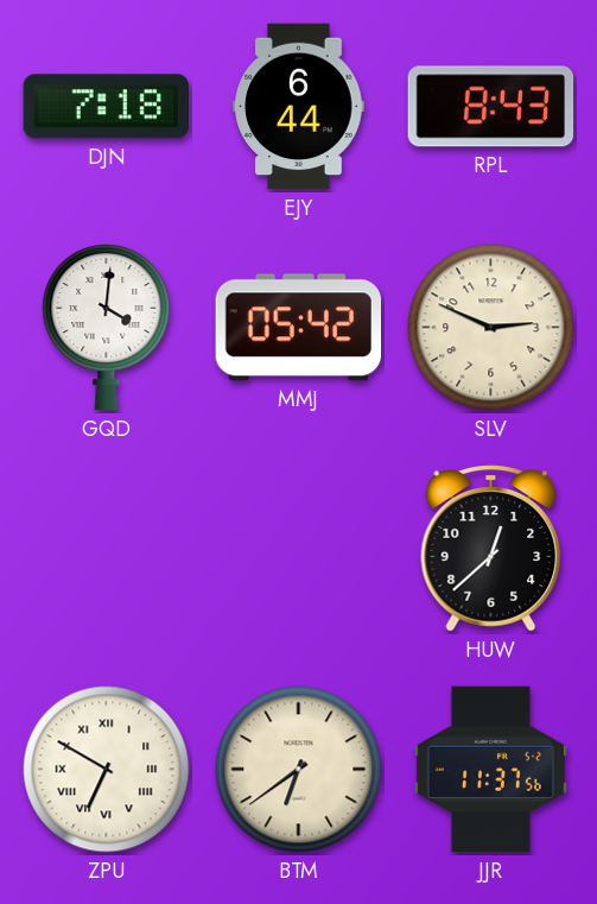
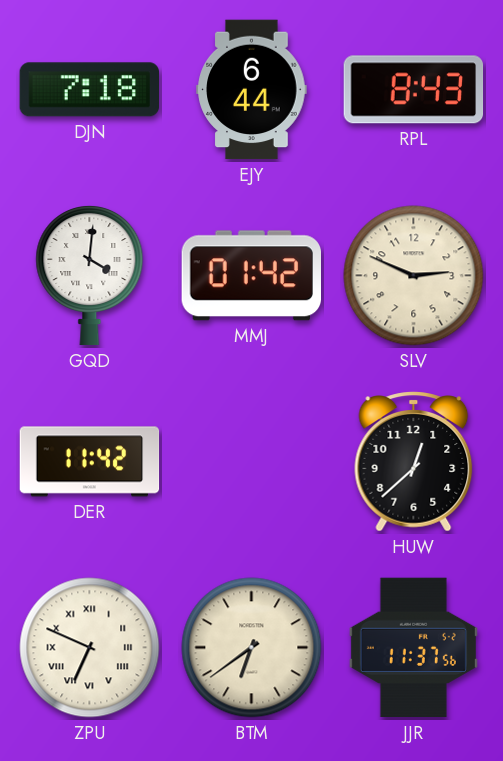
MMJ: 05:42 -> 01:42 (251, 276)
DER: none -> 11:42 (90, 462)
ZPU: 6:50 -> 6:49 (90, 648)
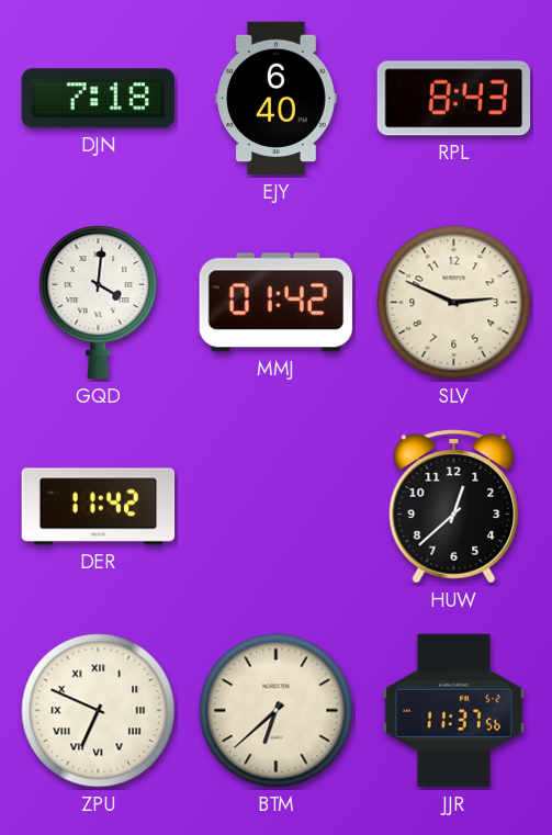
EJY: 6:44 -> 6:40 (277, 99)
BTM: 6:39 -> 6:38 (277, 711)
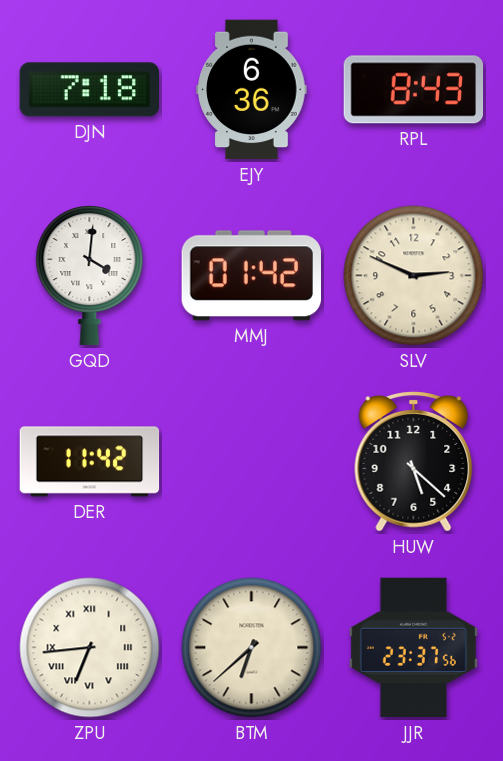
EJY: 6:40 -> 6:36 (252, 90)
HUW: 12:38 -> 5:22 (414, 462)
ZPU: 6:49 -> 6:44 (90, 648)
JJR: 11:37 -> 23:37 (413, 648)
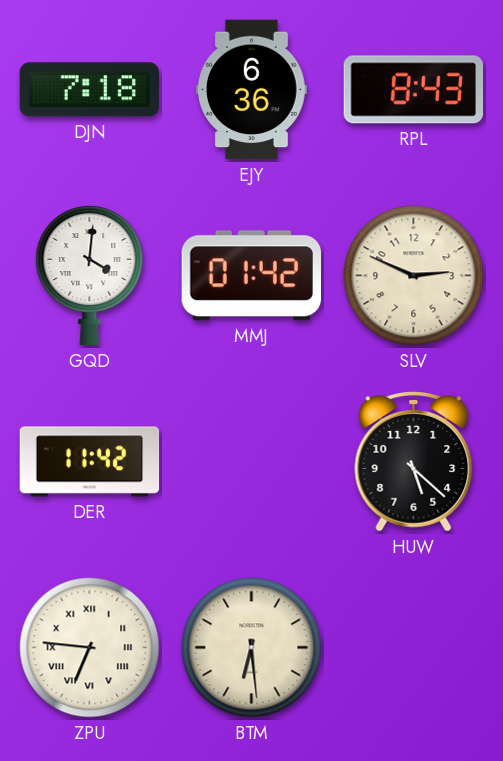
ZPU: 6:44 -> 6:46 (90, 648)
BTM: 6:38 -> 6:29 (252, 648)
JJR: 23:37 -> none (413, 648)
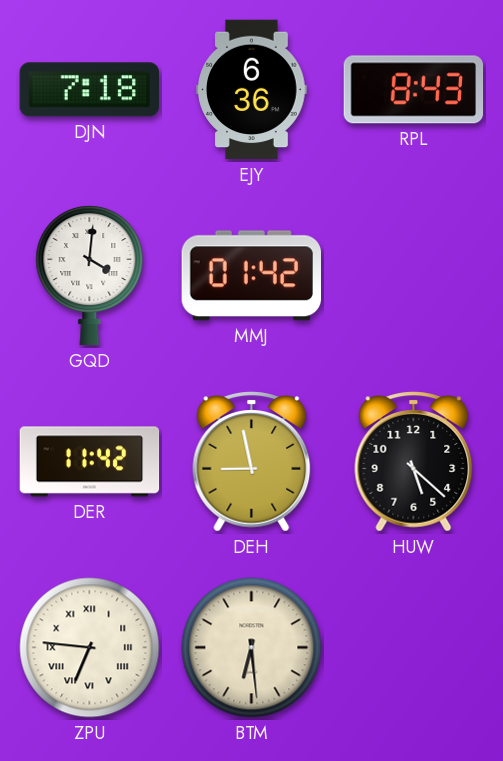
SLV: 2:49 -> none (414, 276)
DEH: none -> 8:58 (252, 462)
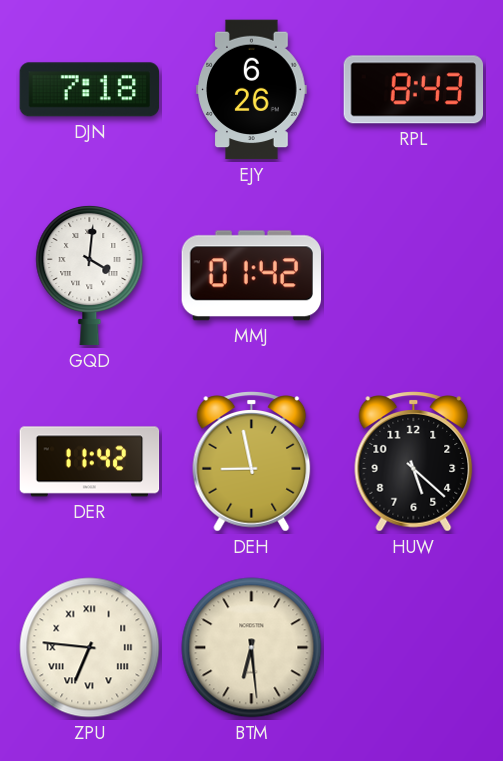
EJY: 6:36 -> 6:26 (252, 90)
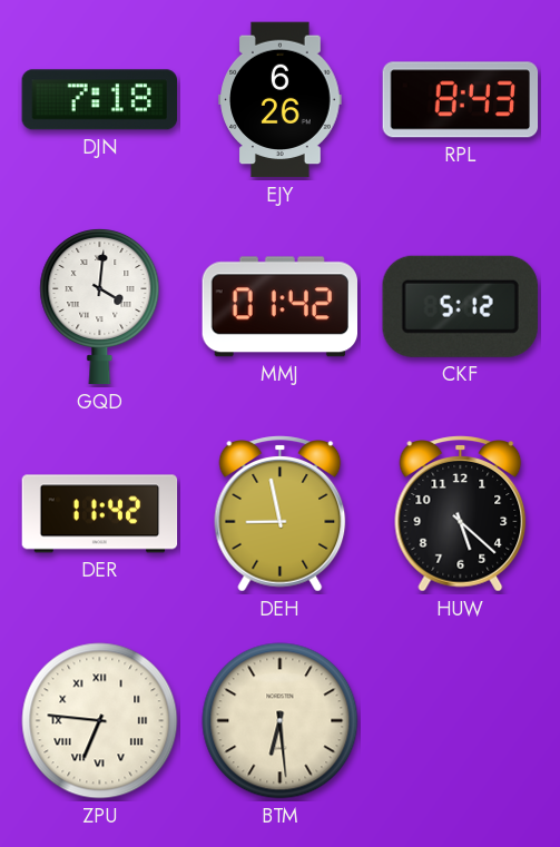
CKF: none -> 5:12 (460, 306)
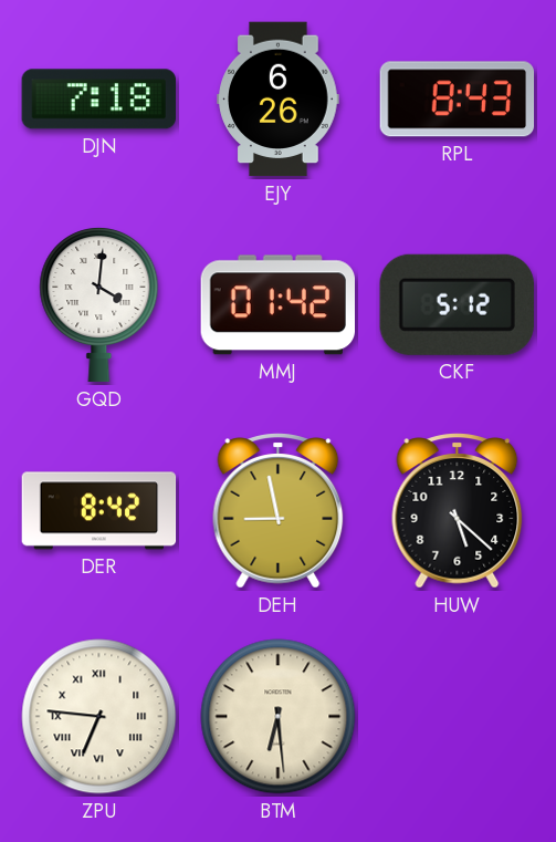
DER: 11:42 -> 8:42 (99, 511)
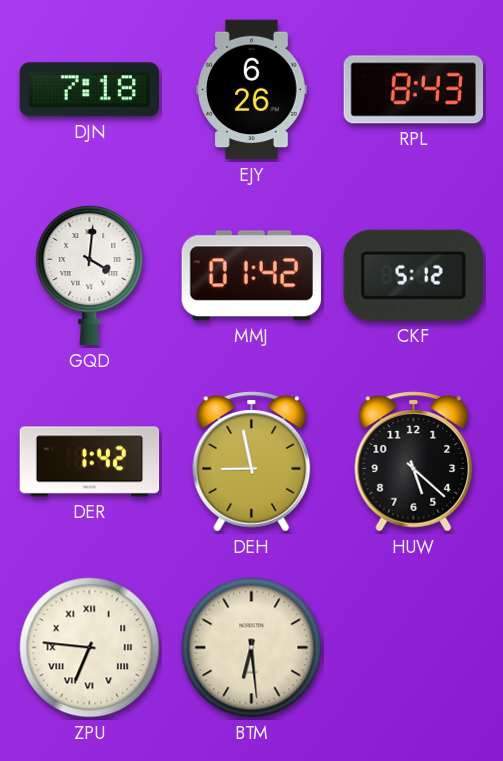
DER: 8:42 -> 1:42 (90, 462)
